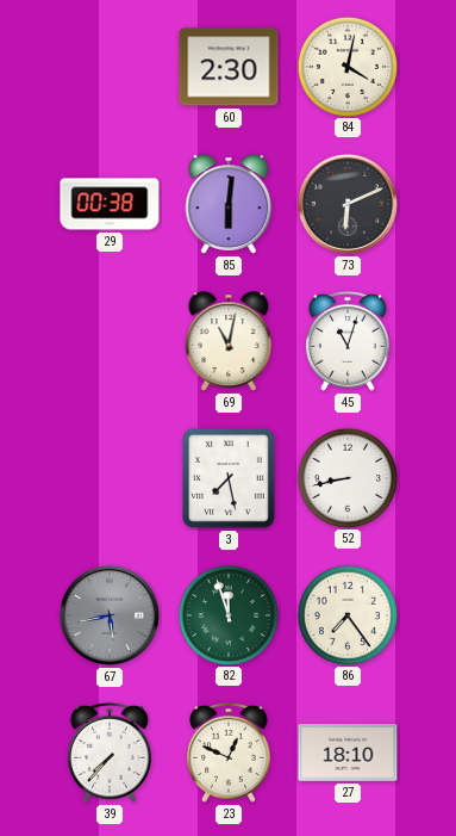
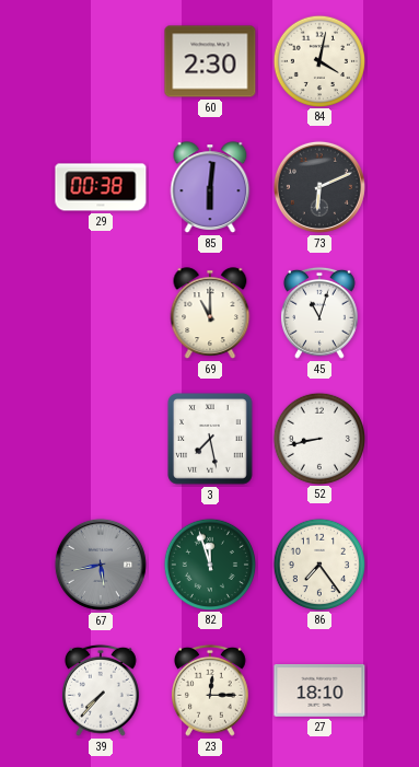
69: 11:02 -> 11:00 (210, 313)
23: 12:49 -> 12:15 (211, 690)
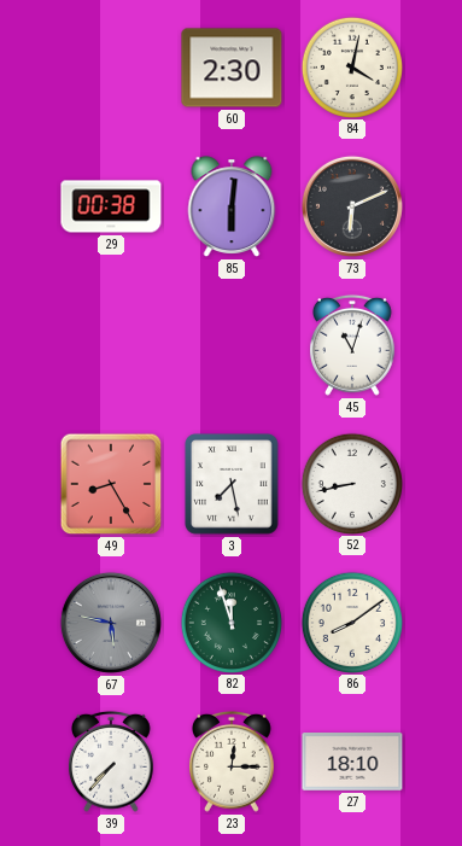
69: 11:00 -> none (210, 313)
49: none -> 8:25 (111, 484)
67: 5:43 -> 5:47 (111, 623)
86: 7:24 -> 8:09 (351, 622)
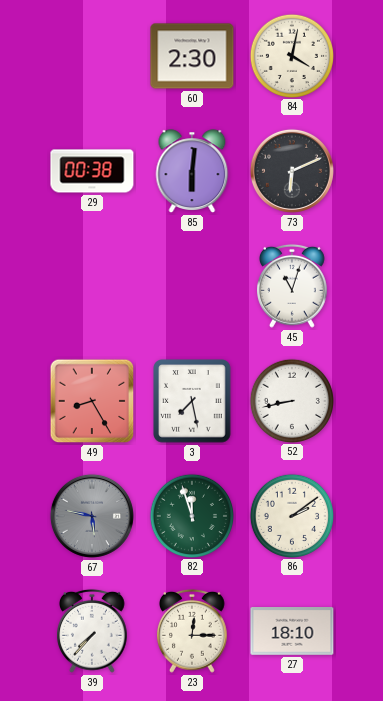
86: 8:09 -> 2:09 (291, 515)
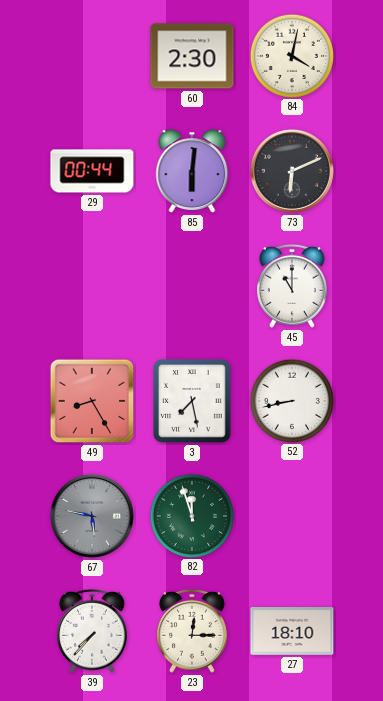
29: 00:38 -> 00:44 (92, 171)
45: 11:03 -> 11:00 (293, 286)
86: 2:09 -> none (291, 515)
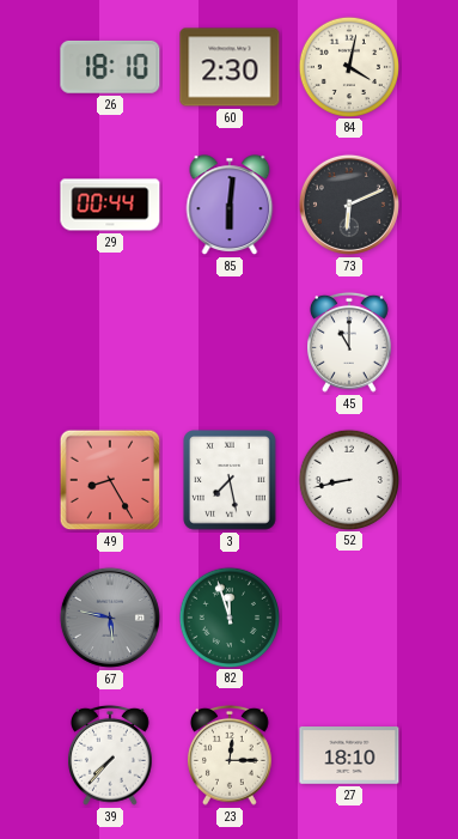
26: none -> 18:10 (110, 67)
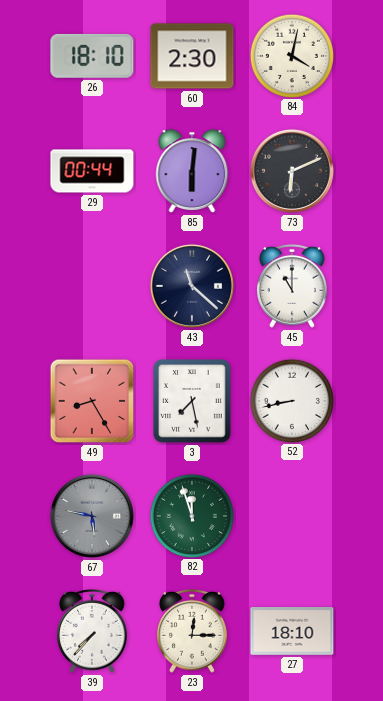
43: none -> 11:22 (192, 286)
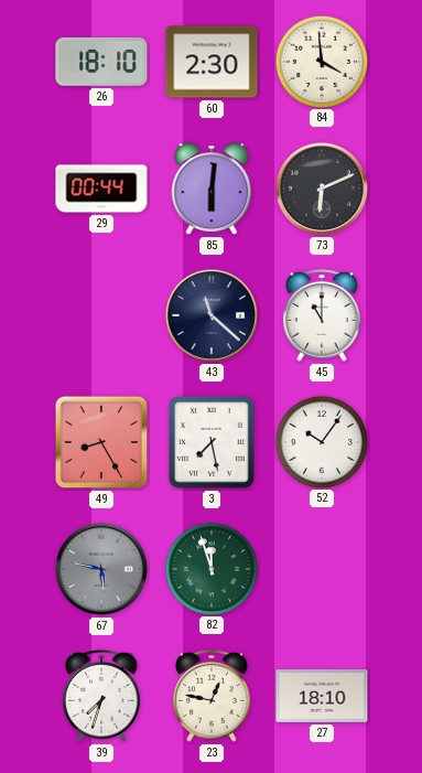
84: 4:02 -> 3:59 (321, 61)
52: 8:43 -> 10:06 (321, 441)
39: 7:37 -> 7:33 (102, 696)
23: 12:15 -> 12:47 (213, 696)
